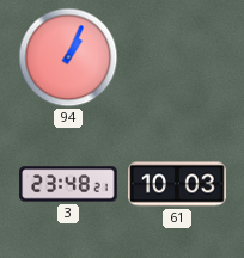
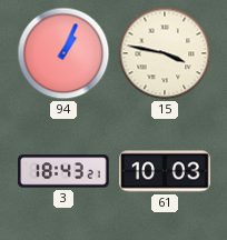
15: none -> 3:47 (165, 53)
3: 23:48 -> 18:43 (63, 171)
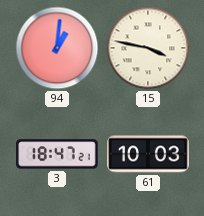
94: 1:04 -> 1:01 (57, 48)
3: 18:43 -> 18:47 (57, 154)
